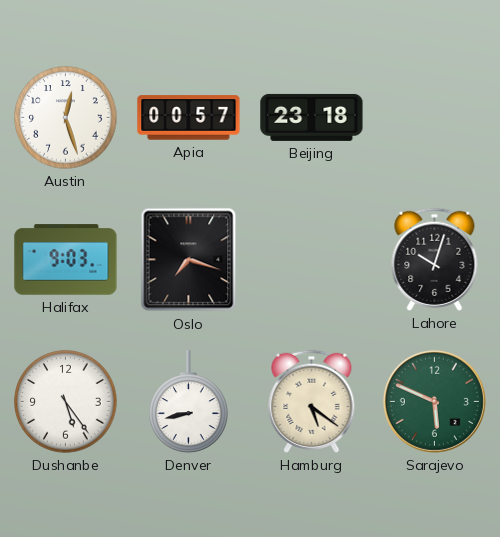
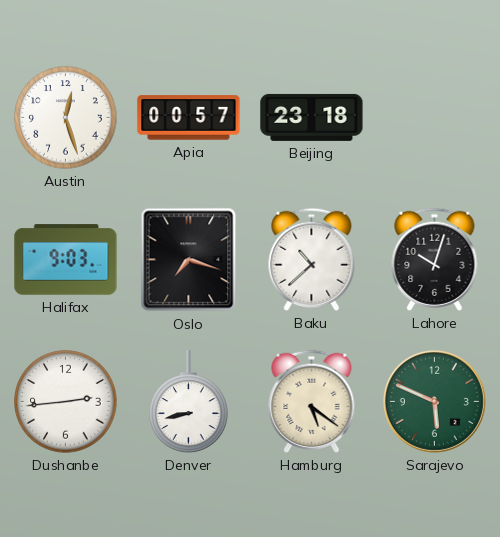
Baku: none -> 10:38 (312, 259)
Dushanbe: 5:24 -> 2:44 (66, 402)
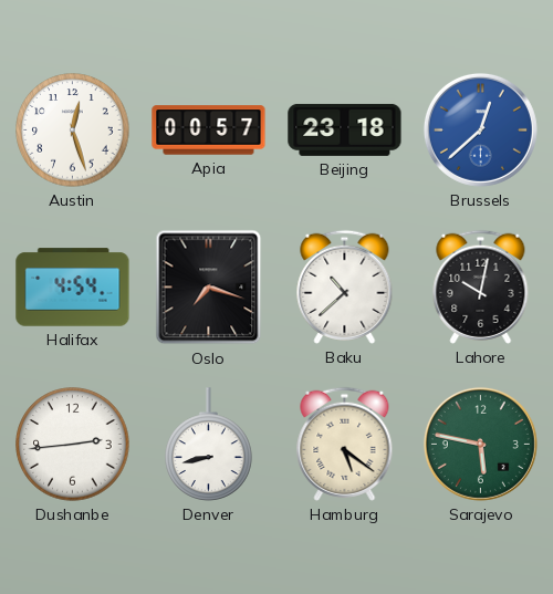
Brussels: none -> 12:38 (480, 129)
Halifax: 9:03 -> 4:54 (73, 288)
Lahore: 10:03 -> 10:02 (481, 286)
Sarajevo: 5:49 -> 5:47 (480, 444)
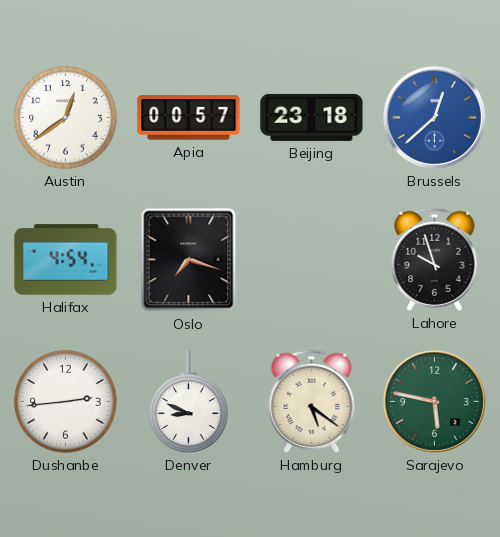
Austin: 12:27 -> 12:39 (66, 118)
Baku: 10:38 -> none (345, 286)
Lahore: 10:02 -> 9:57 (435, 259)
Denver: 8:43 -> 8:49 (189, 402)
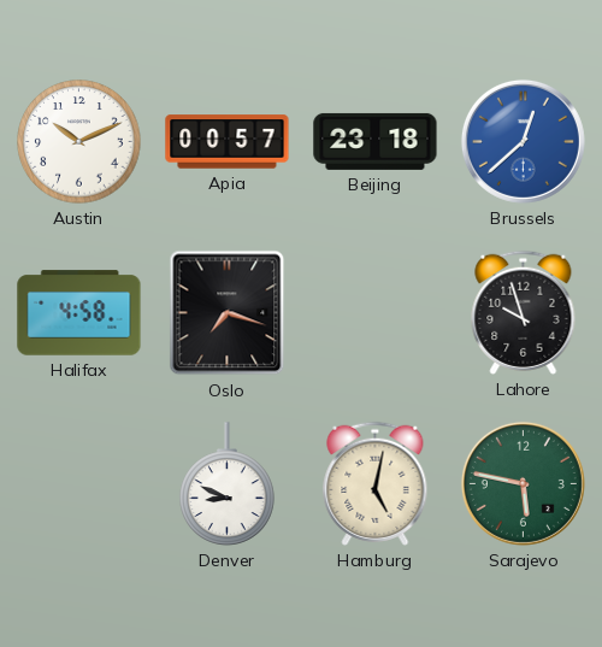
Austin: 12:39 -> 10:11 (79, 142)
Halifax: 4:54 -> 4:58 (79, 313)
Dushanbe: 2:44 -> none (66, 402)
Hamburg: 5:21 -> 5:02 (376, 483)
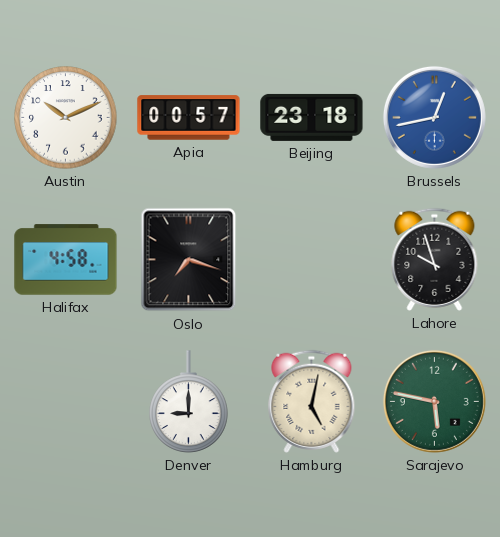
Brussels: 12:38 -> 12:43 (434, 117)
Denver: 8:49 -> 9:00 (189, 402)
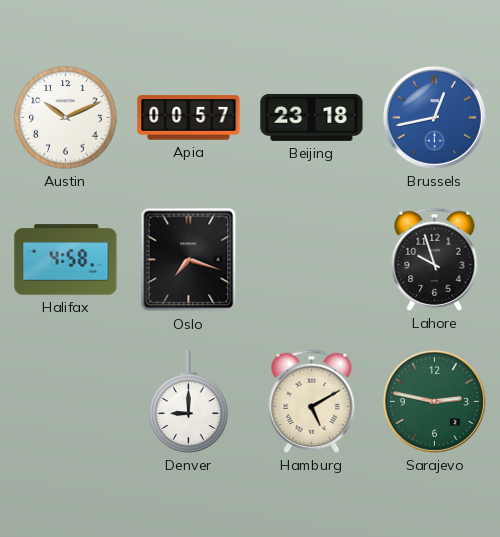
Hamburg: 5:02 -> 5:10 (312, 401)
Sarajevo: 5:47 -> 2:47 (434, 401)
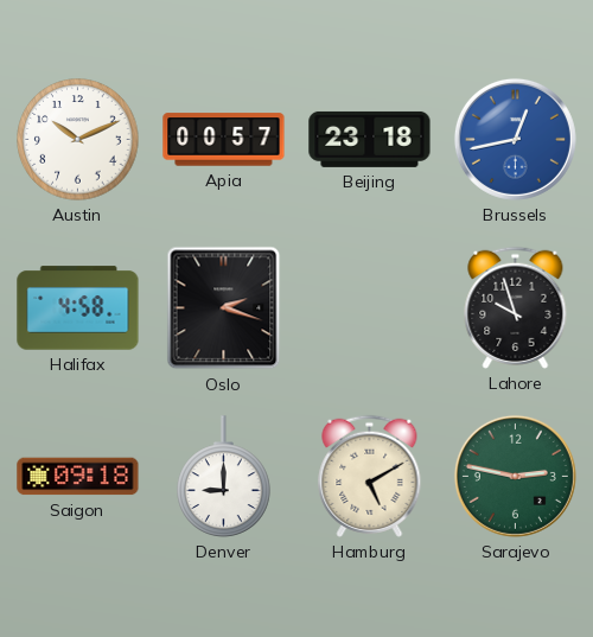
Oslo: 7:18 -> 2:18 (224, 308)
Saigon: none -> 09:18 (78, 477)
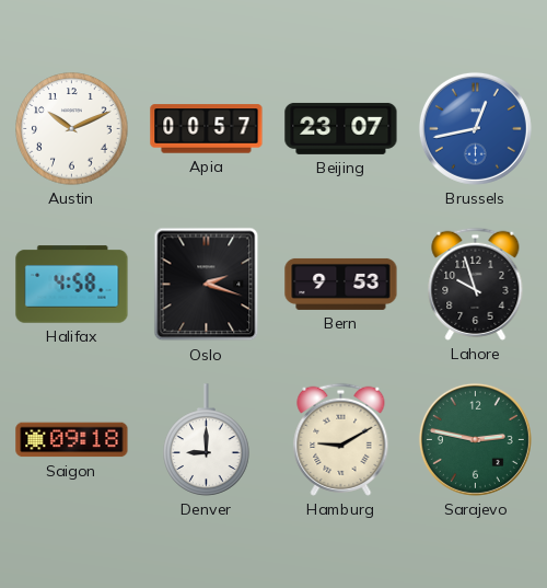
Beijing: 23:18 -> 23:07 (341, 128)
Bern: none -> 9:53 (341, 284)
Hamburg: 5:10 -> 9:10 (341, 439)
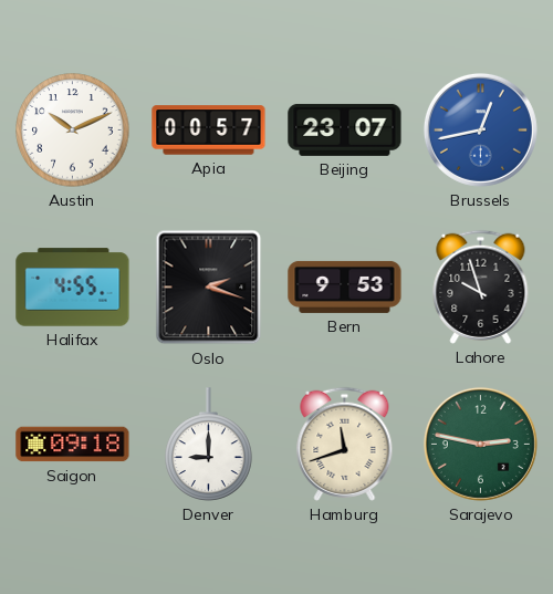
Halifax: 4:58 -> 4:55 (73, 288)
Hamburg: 9:10 -> 11:42 (345, 444)
